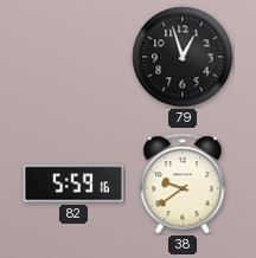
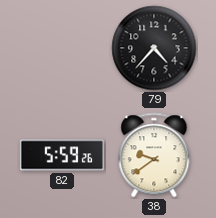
79: 12:57 -> 4:37 (154, 48)
82: 5:59:16 -> 5:59:26 (62, 155)
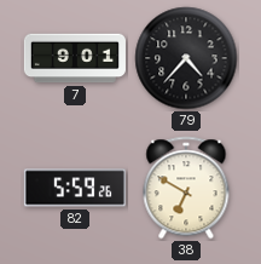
7: none -> 9:01 (75, 58)
38: 9:39 -> 6:50 (186, 188)
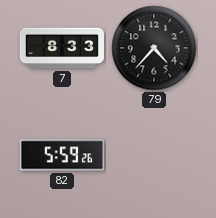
7: 9:01 -> 8:33 (62, 48)
38: 6:50 -> none (186, 188)
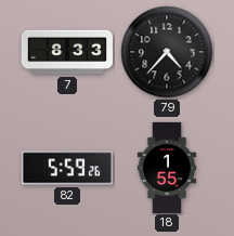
18: none -> 1:55 (167, 167)
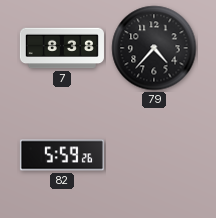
7: 8:33 -> 8:38 (62, 48)
18: 1:55 -> none (167, 167)
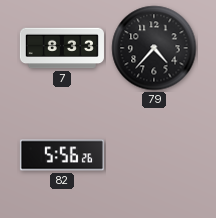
7: 8:38 -> 8:33 (62, 48)
82: 5:59 -> 5:56 (62, 155)
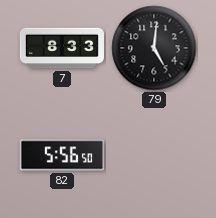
79: 4:37 -> 5:01 (154, 48)
82: 5:56:26 -> 5:56:50 (62, 155)
